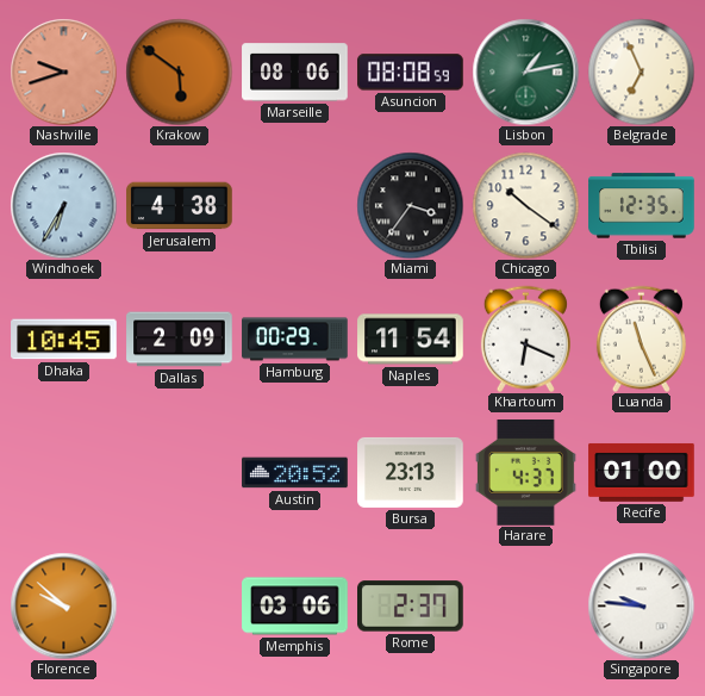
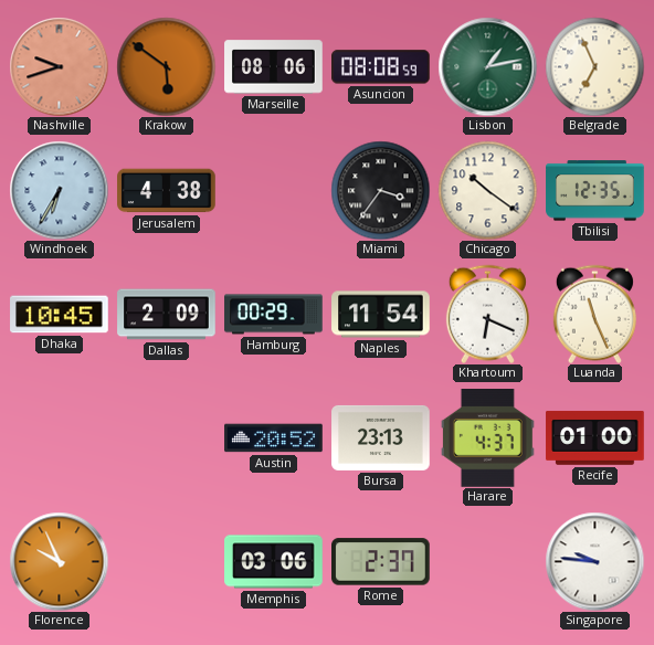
Florence: 9:52 -> 9:56 (59, 561)
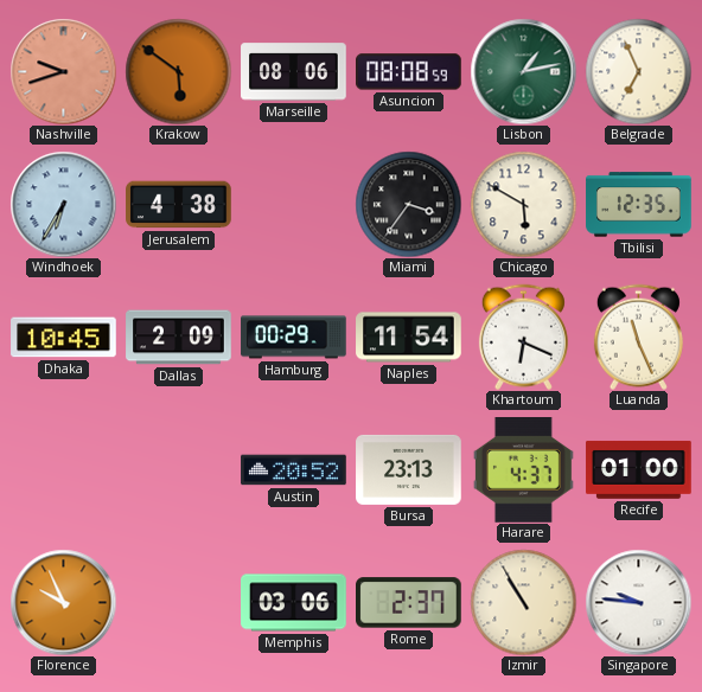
Chicago: 10:21 -> 5:50 (523, 204)
Izmir: none -> 10:55 (523, 602)
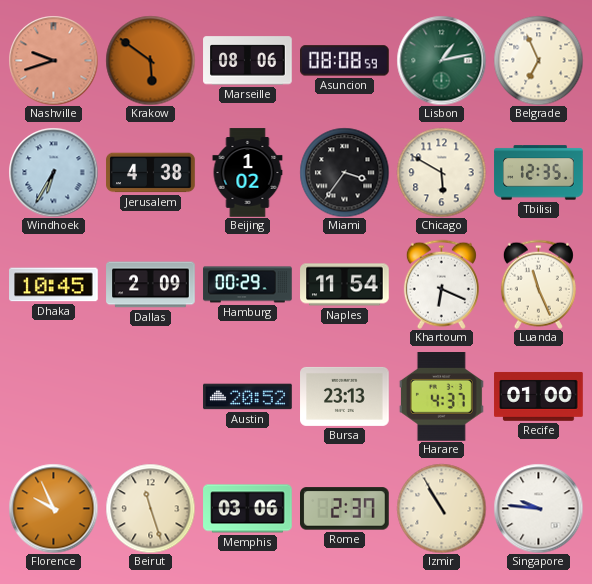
Beijing: none -> 1:02 (248, 173)
Beirut: none -> 11:27 (150, 508)
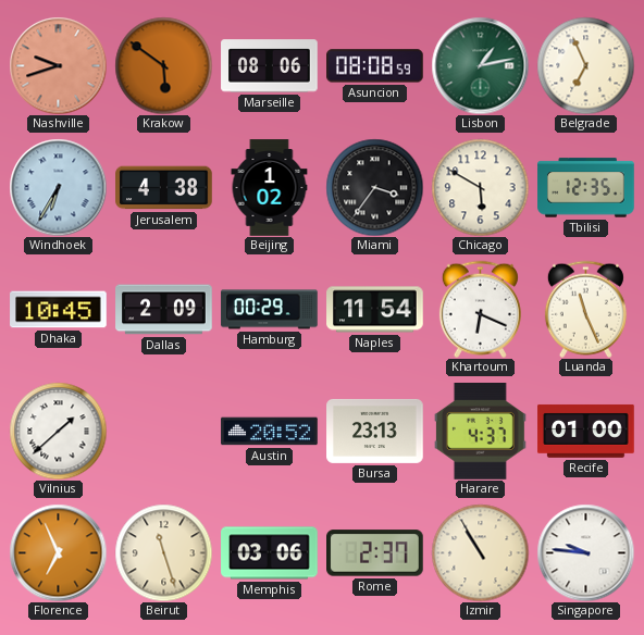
Vilnius: none -> 1:38 (58, 431)
Florence: 9:56 -> 6:56 (58, 552)
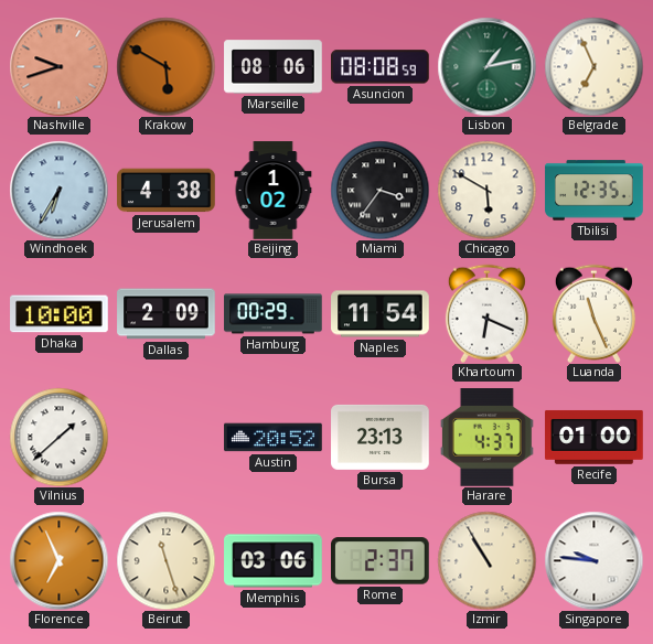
Krakow: 5:51 -> 5:50 (165, 66)
Dhaka: 10:45 -> 10:00 (60, 314)
